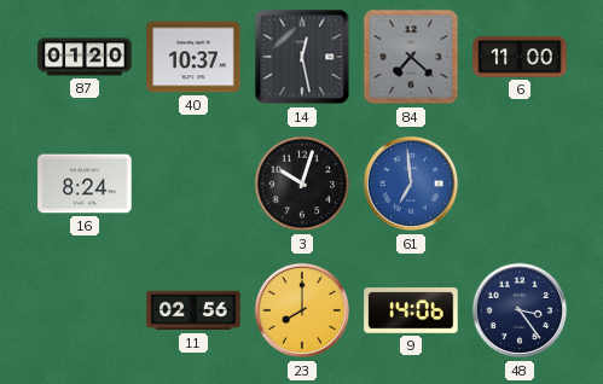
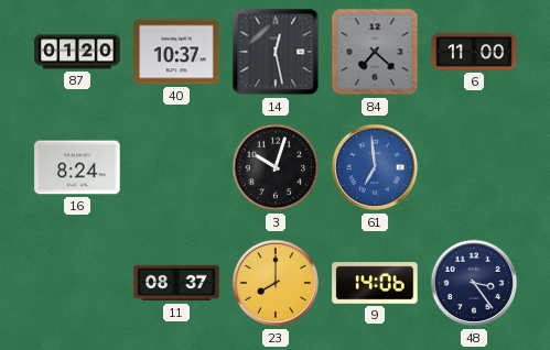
11: 02:56 -> 08:37 (176, 283)
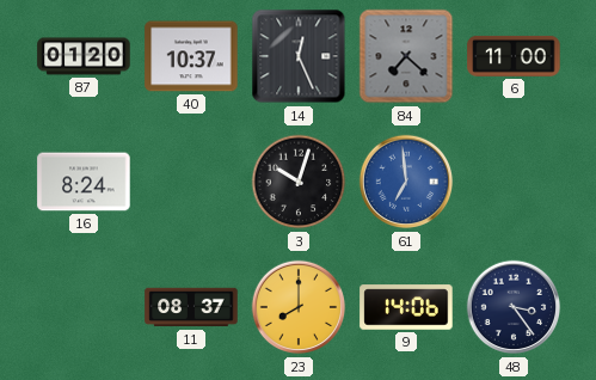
14: 12:28 -> 12:26 (299, 56)
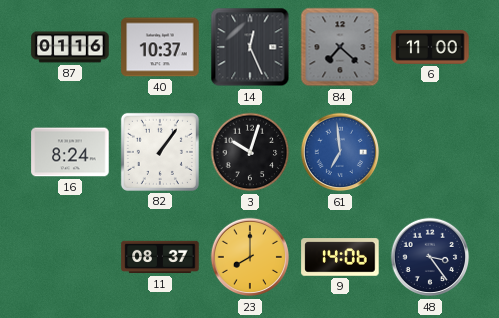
87: 01:20 -> 01:16 (70, 47)
82: none -> 1:06 (160, 152)
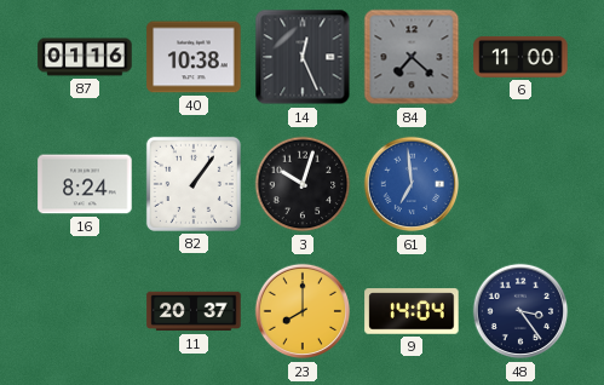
40: 10:37 -> 10:38 (194, 57)
11: 08:37 -> 20:37 (194, 311)
9: 14:06 -> 14:04 (412, 311)
